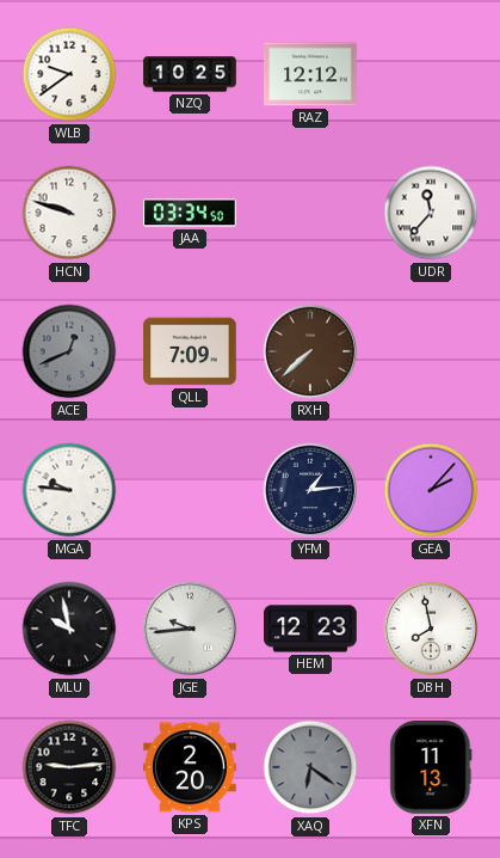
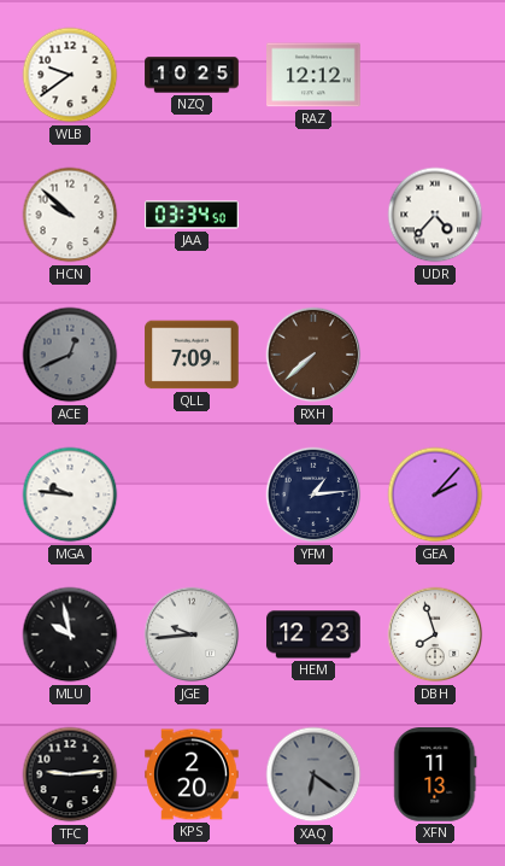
HCN: 9:48 -> 9:52 (70, 215)
UDR: 11:37 -> 4:37 (435, 215)
DBH: 7:58 -> 7:57 (435, 634)
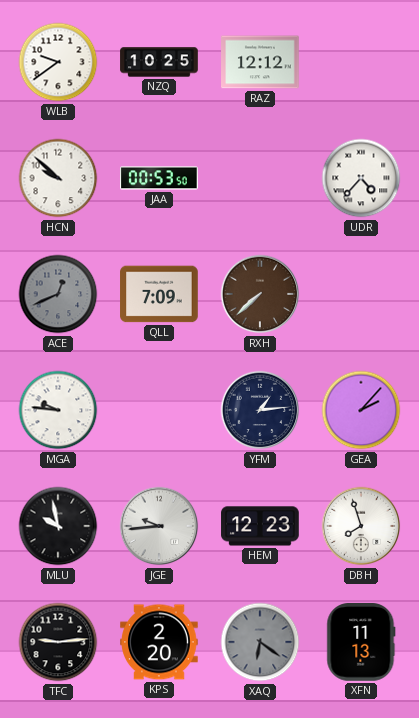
JAA: 03:34 -> 00:53 (159, 178)
